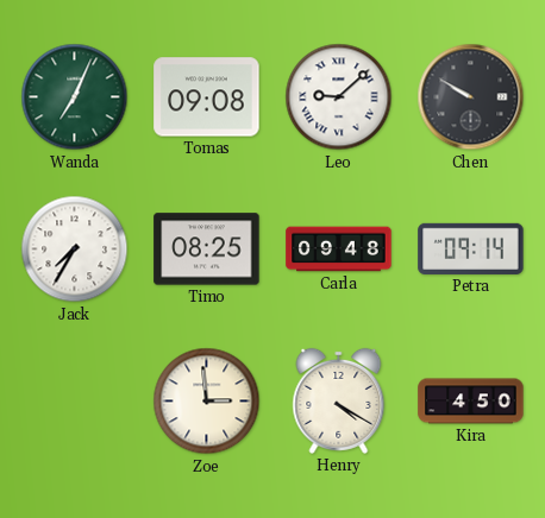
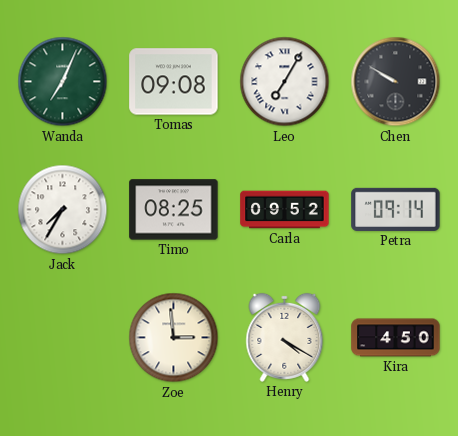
Leo: 9:08 -> 7:05 (285, 82)
Carla: 09:48 -> 09:52 (285, 210)
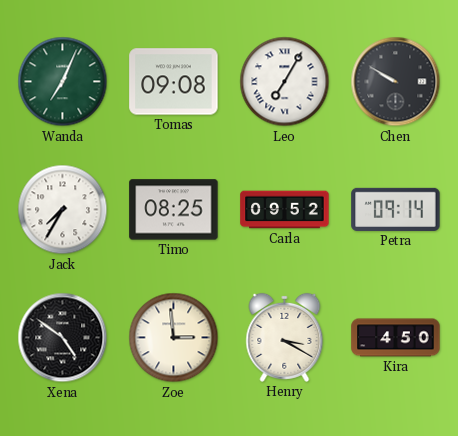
Xena: none -> 4:51 (63, 338)
Henry: 4:20 -> 3:20 (285, 337)
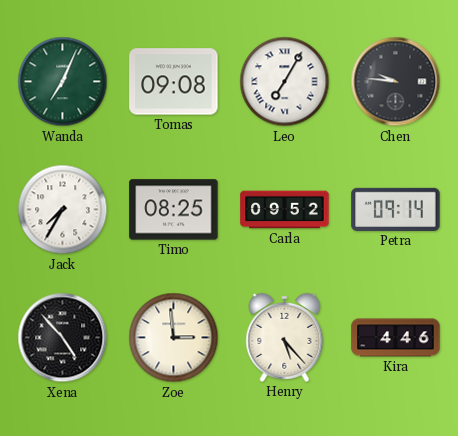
Chen: 9:50 -> 9:46 (396, 82)
Xena: 4:51 -> 4:53 (63, 338)
Henry: 3:20 -> 5:23 (285, 337)
Kira: 4:50 -> 4:46 (396, 338)
